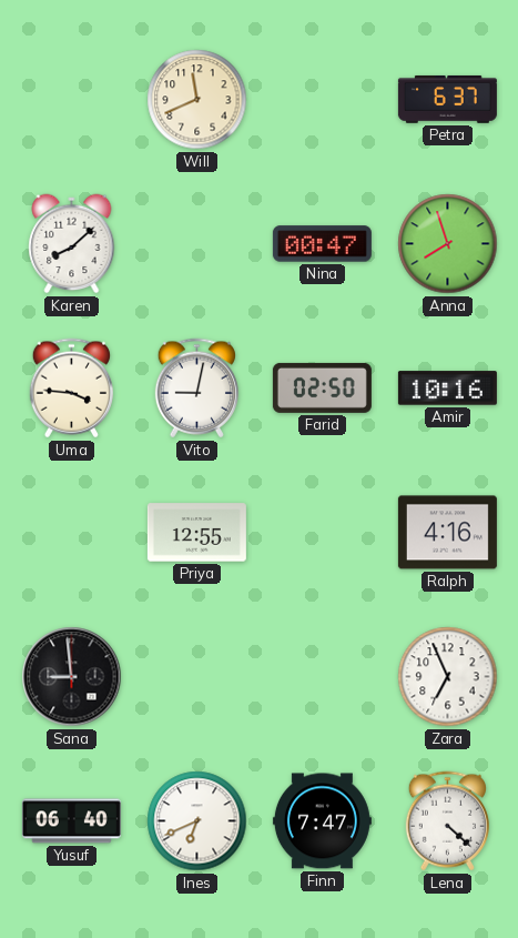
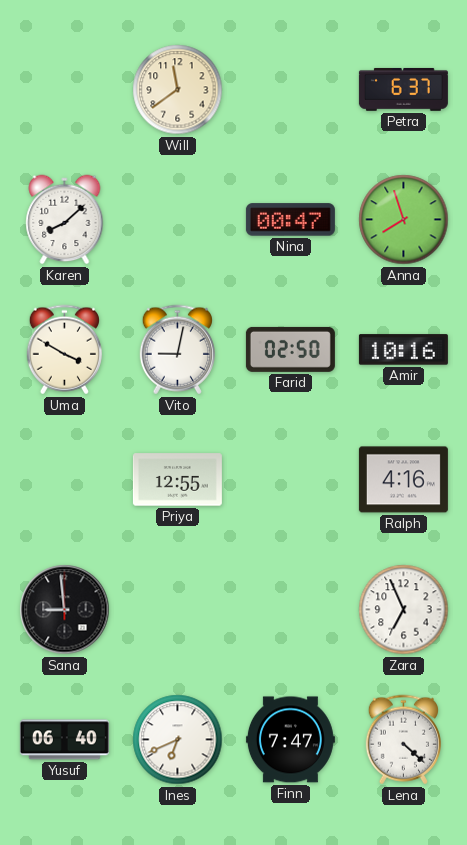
Will: 11:41 -> 11:39 (178, 90)
Uma: 3:46 -> 3:50 (64, 350)
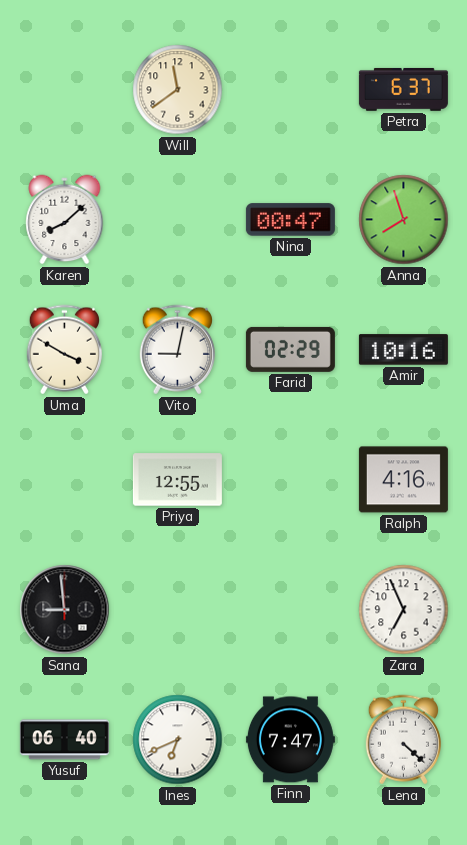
Farid: 02:50 -> 02:29 (290, 349)
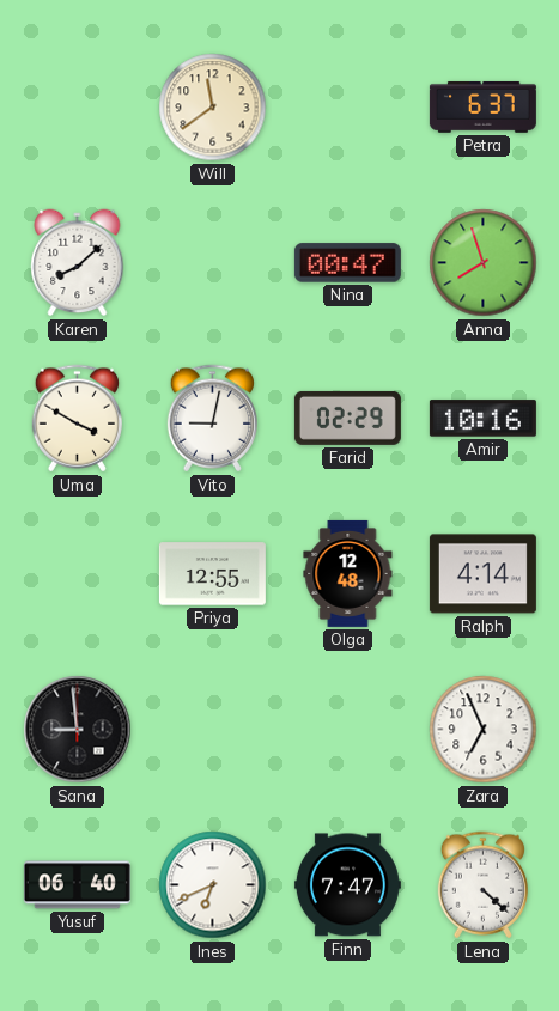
Olga: none -> 12:48 (348, 573)
Ralph: 4:16 -> 4:14 (482, 574)
